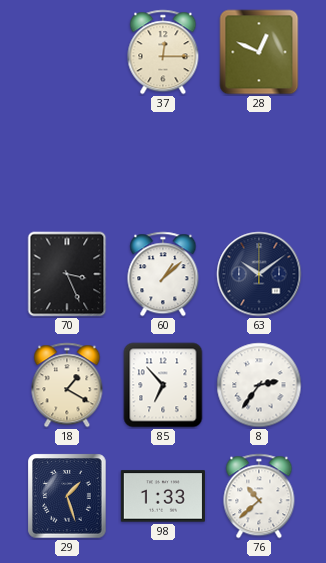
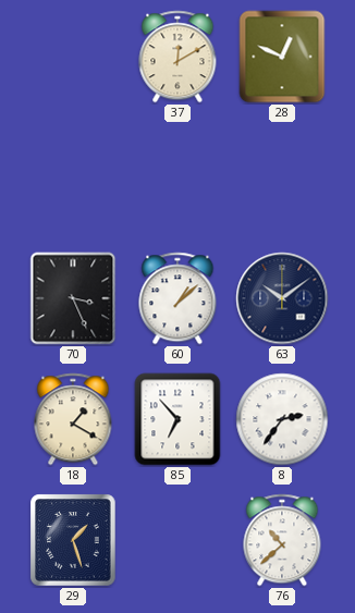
37: 12:15 -> 12:10 (177, 57)
98: 1:33 -> none (163, 496)
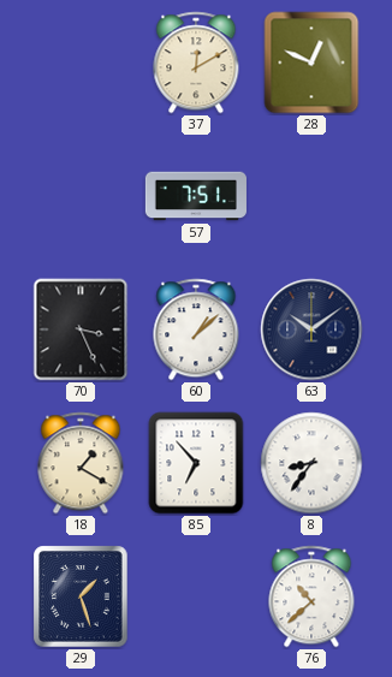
57: none -> 7:51 (196, 196)
8: 2:36 -> 8:36 (311, 463)
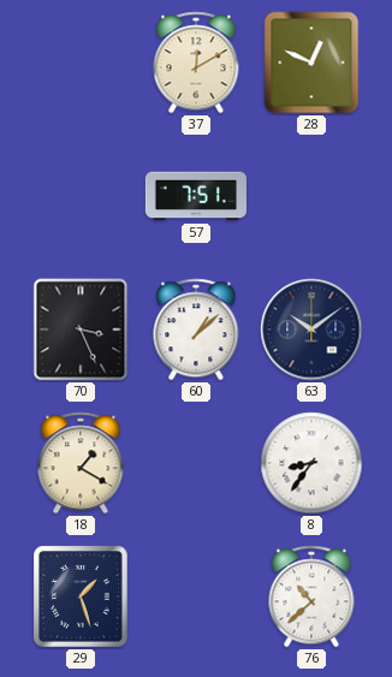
85: 6:53 -> none (196, 463)
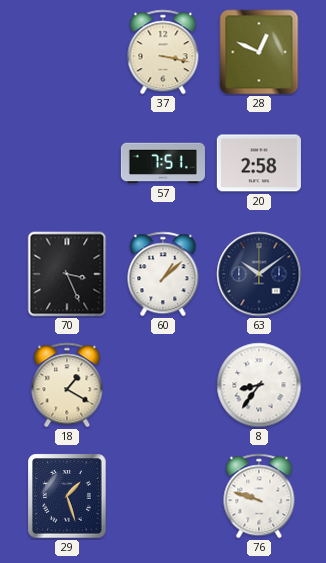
37: 12:10 -> 3:17 (163, 52)
20: none -> 2:58 (259, 163)
76: 10:38 -> 9:48 (259, 496)
